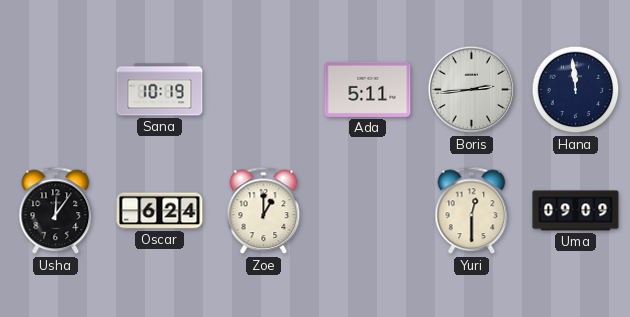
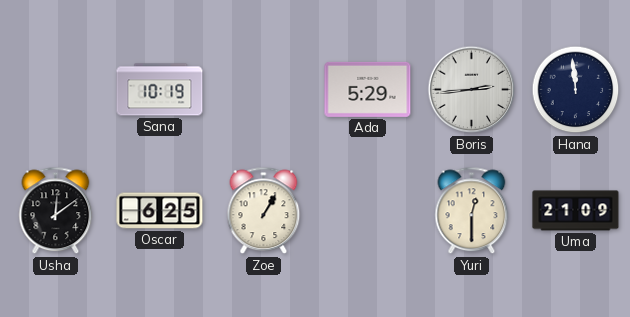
Ada: 5:11 -> 5:29 (368, 89)
Usha: 12:06 -> 12:09 (56, 211)
Oscar: 6:24 -> 6:25 (160, 211)
Zoe: 1:00 -> 1:05 (264, 211)
Uma: 09:09 -> 21:09 (576, 211)
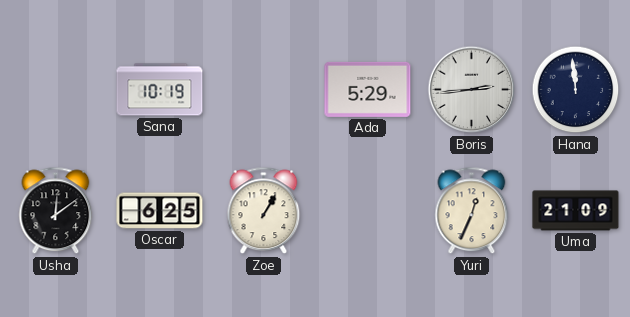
Yuri: 12:30 -> 12:34 (472, 211)
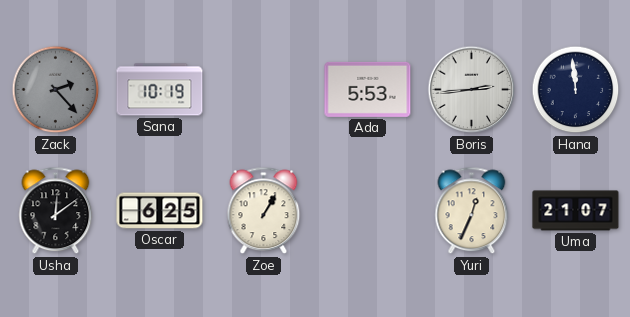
Zack: none -> 2:23 (56, 90)
Ada: 5:29 -> 5:53 (368, 89)
Uma: 21:09 -> 21:07 (576, 211)
